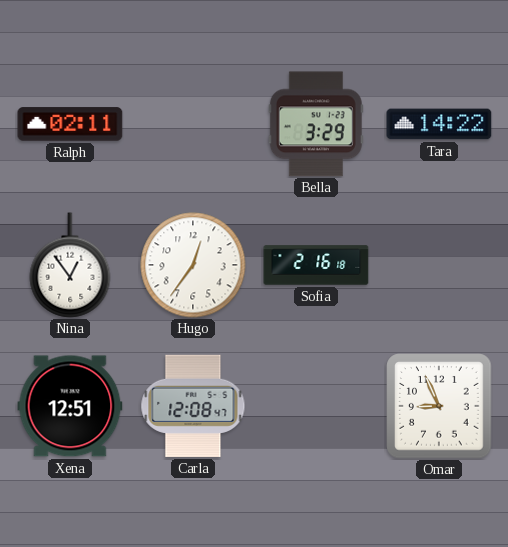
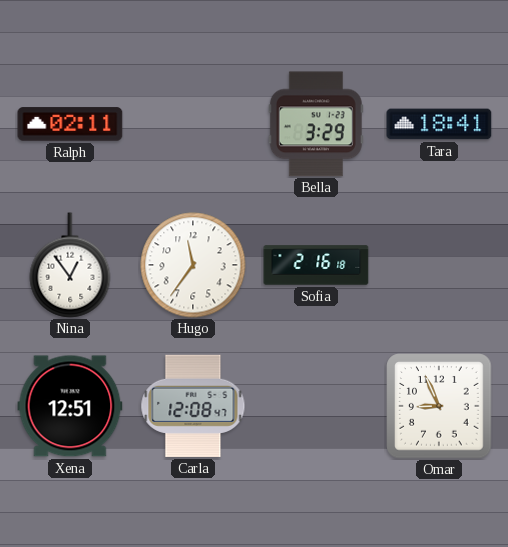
Tara: 14:22 -> 18:41 (439, 124)
Hugo: 12:36 -> 11:36 (193, 265)
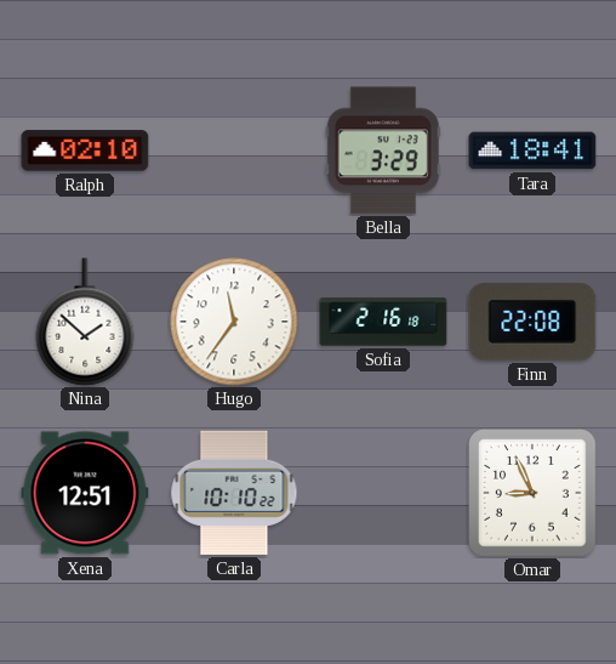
Ralph: 02:11 -> 02:10 (85, 151)
Nina: 12:54 -> 1:52 (85, 322)
Finn: none -> 22:08 (532, 323)
Carla: 12:08 -> 10:10 (234, 493)
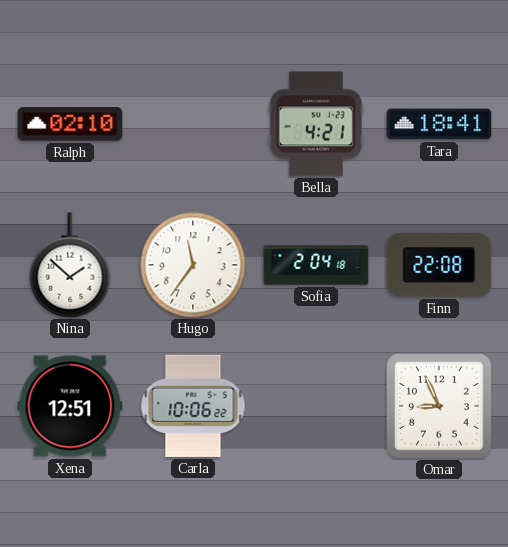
Bella: 3:29 -> 4:21 (316, 124)
Sofia: 2:16 -> 2:04 (316, 265)
Carla: 10:10 -> 10:06 (193, 406)
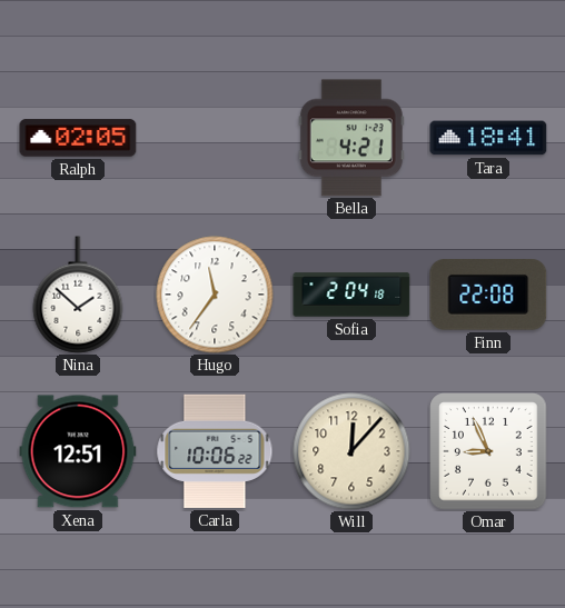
Ralph: 02:10 -> 02:05 (78, 138)
Will: none -> 12:07 (351, 451)
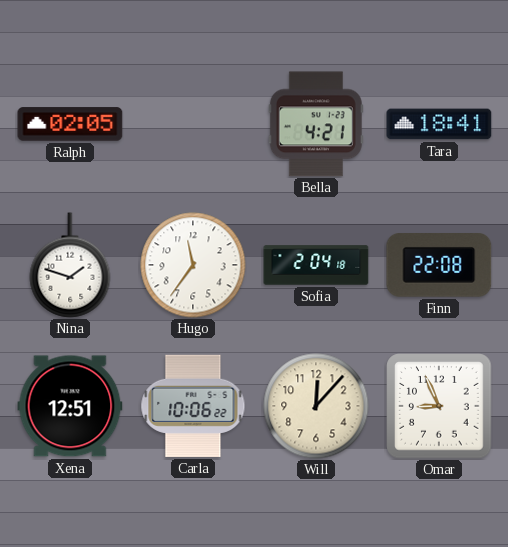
Nina: 1:52 -> 1:48 (70, 265)
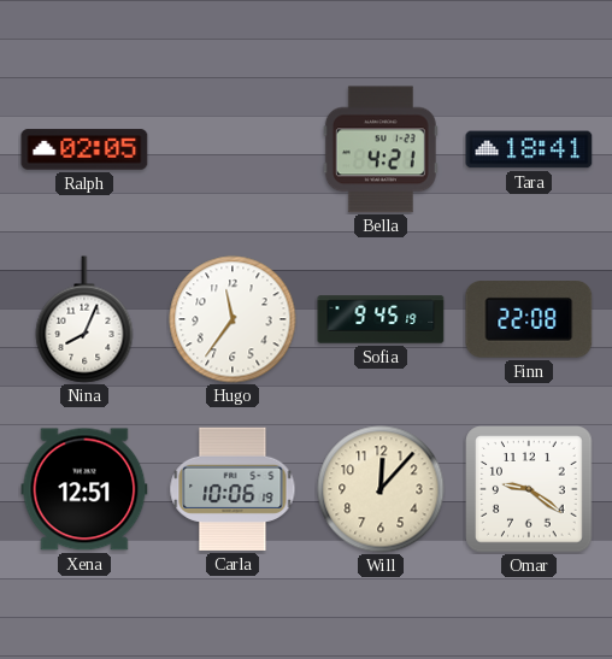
Nina: 1:48 -> 8:04 (84, 319)
Sofia: 2:04 -> 9:45 (381, 319)
Carla: 10:06:22 -> 10:06:19 (233, 489)
Omar: 8:56 -> 9:21 (529, 489)
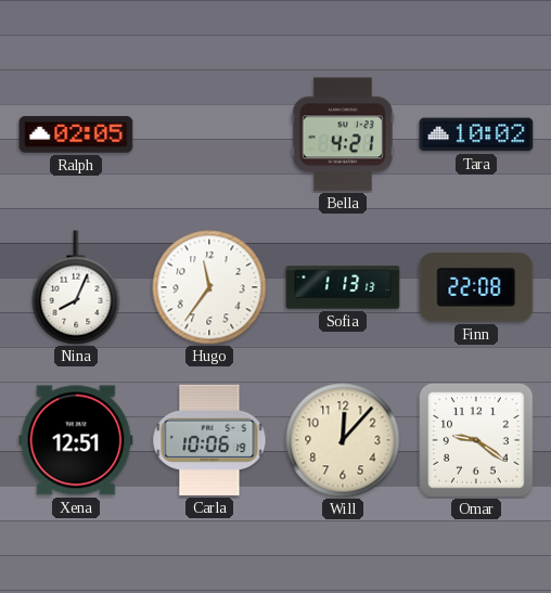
Tara: 18:41 -> 10:02 (476, 134)
Sofia: 9:45 -> 1:13 (343, 287)
